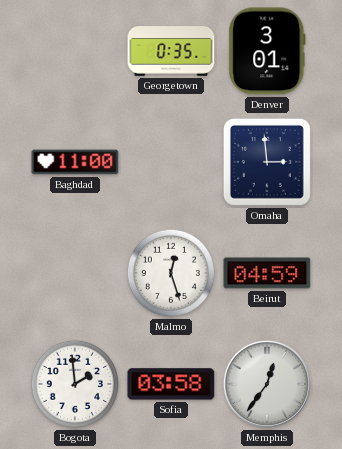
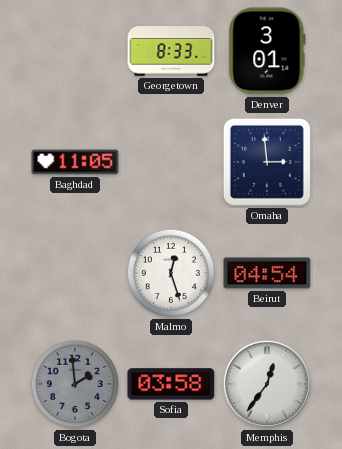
Georgetown: 0:35 -> 8:33 (171, 51)
Baghdad: 11:00 -> 11:05 (75, 162)
Beirut: 04:59 -> 04:54 (267, 273)
Bogota dial: white -> grey (75, 384)
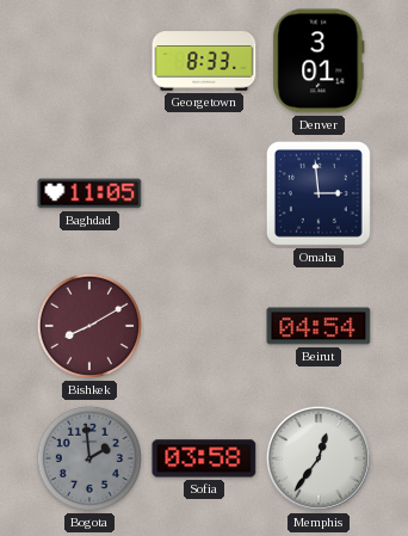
Bishkek: none -> 8:10 (89, 326)
Malmo: 12:27 -> none (171, 273)
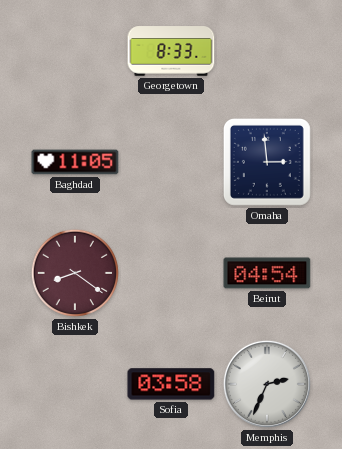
Denver: 3:01 -> none (319, 61)
Bishkek: 8:10 -> 8:21 (75, 273)
Bogota: 1:59 -> none (89, 458)
Memphis: 12:36 -> 2:34 (267, 384)
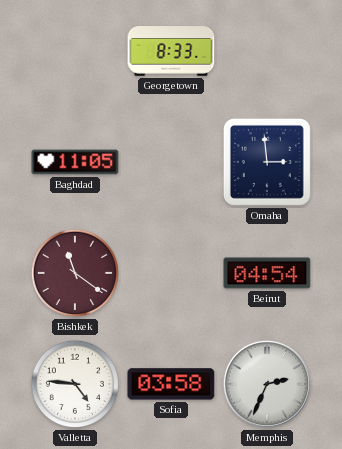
Bishkek: 8:21 -> 11:21 (75, 273)
Valletta: none -> 4:46 (75, 384)
